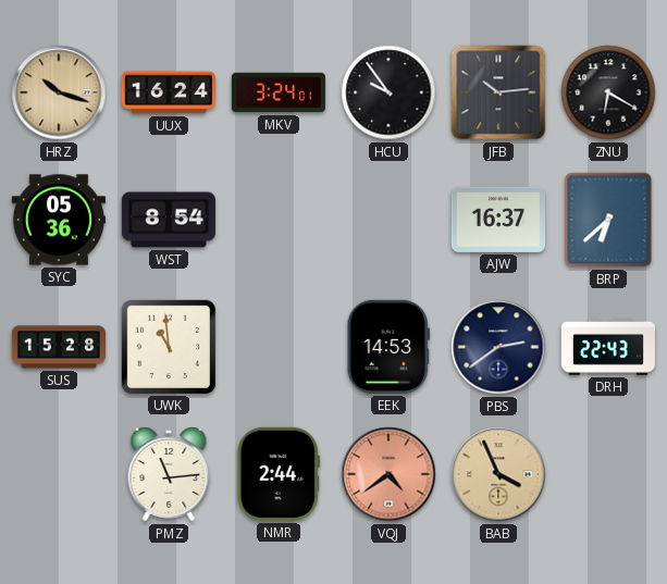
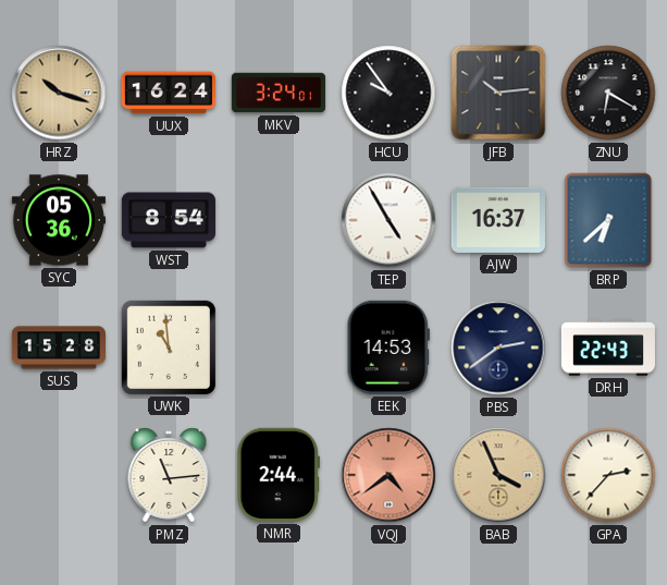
TEP: none -> 4:55 (388, 220)
GPA: none -> 2:37 (608, 475)
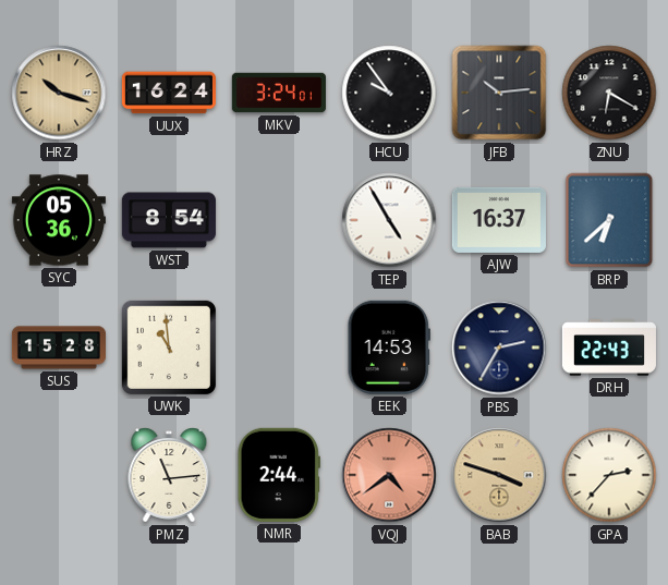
PBS: 2:39 -> 2:35 (499, 348)
BAB: 3:56 -> 3:48 (499, 475)
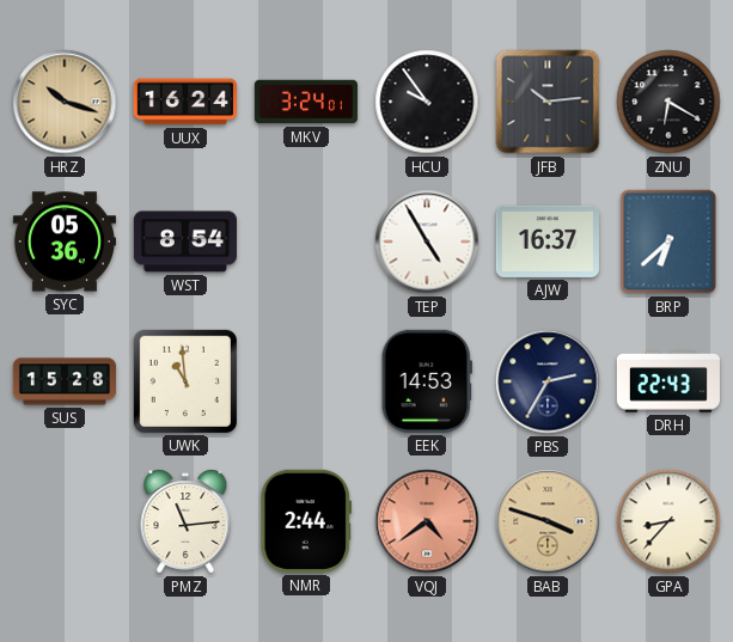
GPA: 2:37 -> 8:37 (668, 521)
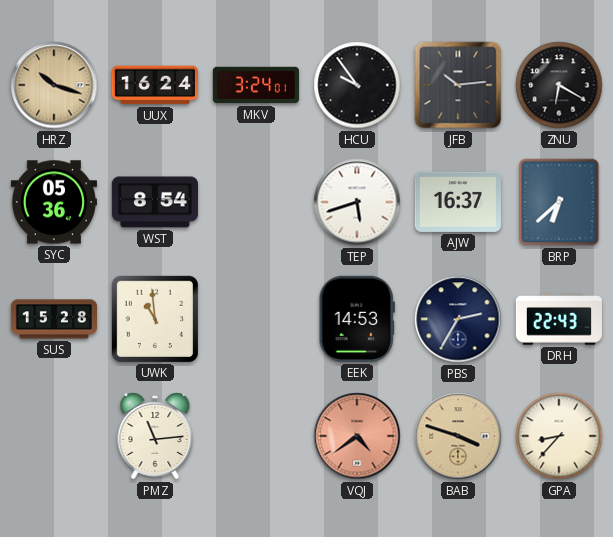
TEP: 4:55 -> 5:42 (357, 202)
NMR: 2:44 -> none (306, 521)
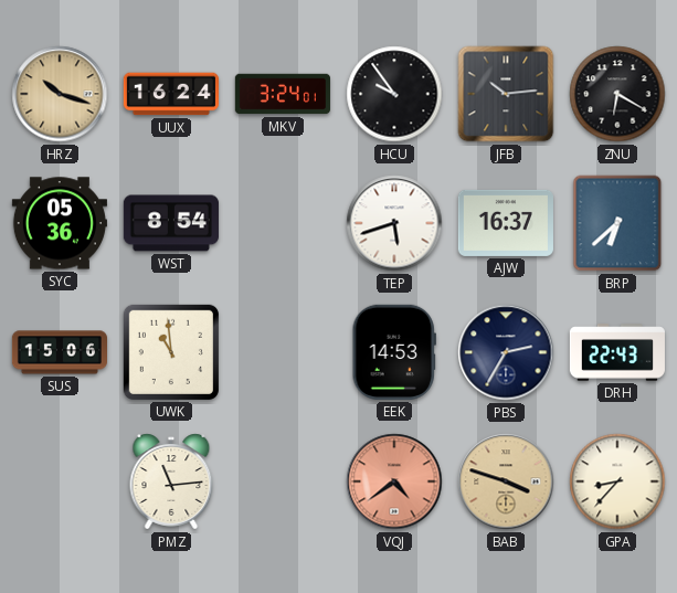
SUS: 15:28 -> 15:06 (59, 352)
